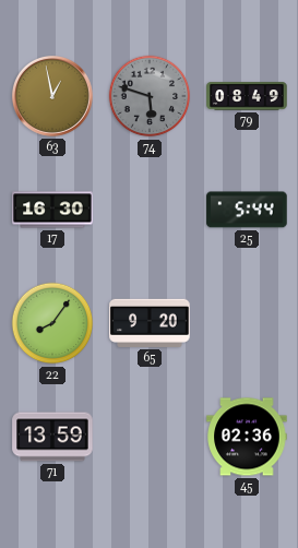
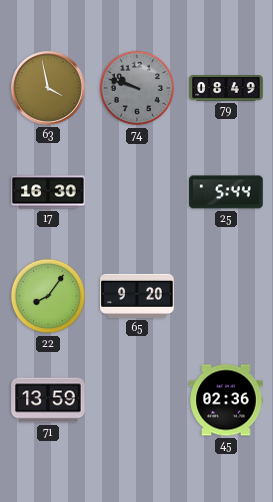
63: 12:58 -> 3:58 (48, 88)
74: 5:48 -> 9:48 (137, 88)
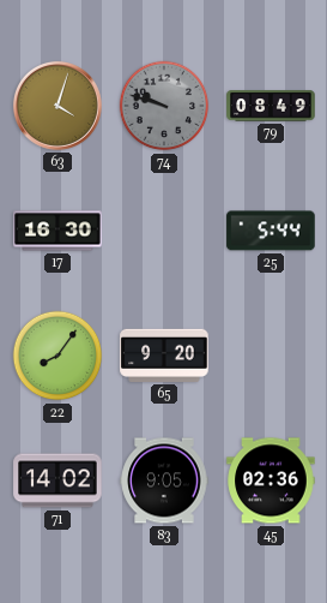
63: 3:58 -> 4:03 (57, 106)
71: 13:59 -> 14:02 (57, 480)
83: none -> 9:05 (164, 480)
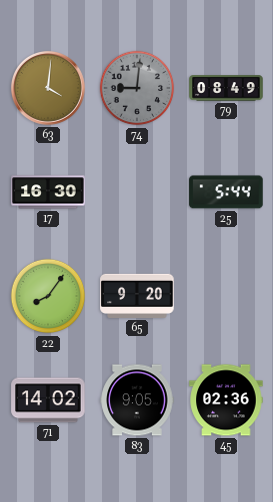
63: 4:03 -> 4:01 (48, 88)
74: 9:48 -> 9:01 (137, 88)
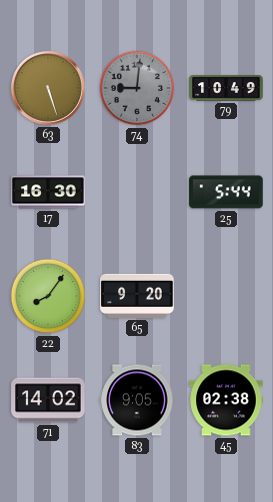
63: 4:01 -> 5:27 (48, 88)
79: 08:49 -> 10:49 (226, 88)
45: 02:36 -> 02:38 (226, 400)
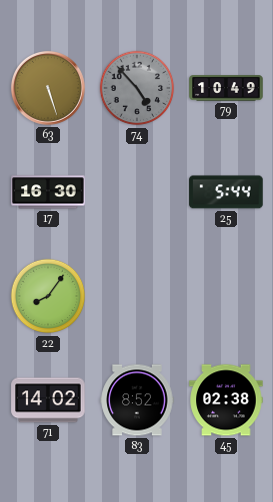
74: 9:01 -> 4:53 (137, 88)
65: 9:20 -> none (137, 296)
83: 9:05 -> 8:52 (137, 400)
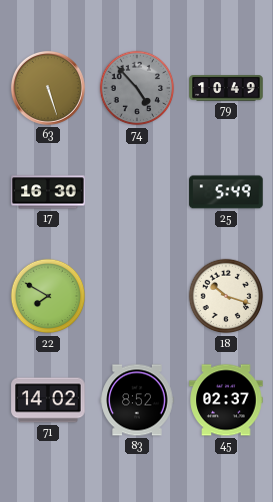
25: 5:44 -> 5:49 (226, 192)
22: 8:06 -> 7:50 (48, 296)
18: none -> 10:18 (226, 296)
45: 02:38 -> 02:37 (226, 400)
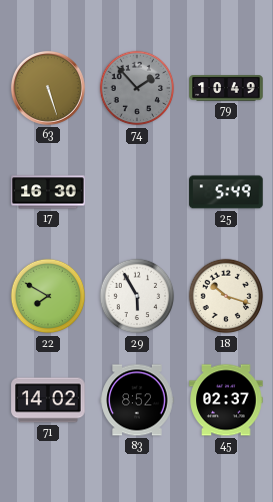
74: 4:53 -> 1:53 (137, 88)
29: none -> 5:55 (137, 296)
